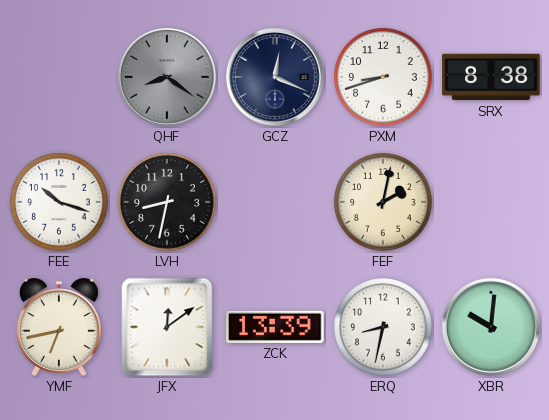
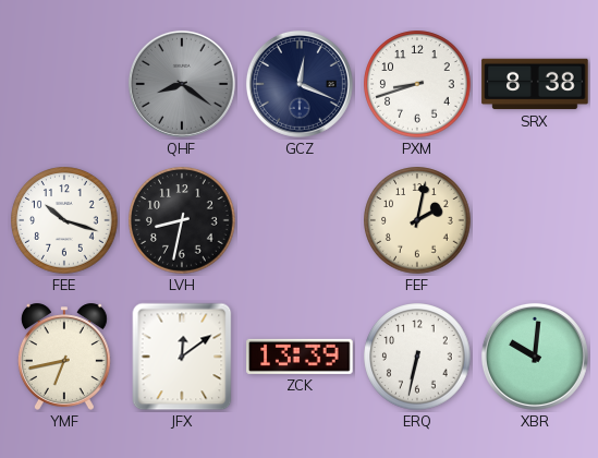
ERQ: 8:32 -> 6:32 (417, 357)
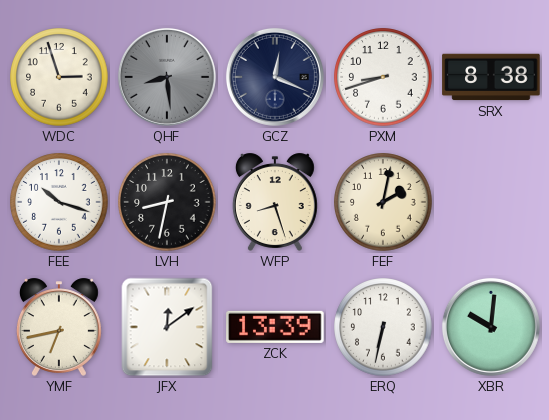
WDC: none -> 2:57 (59, 77)
QHF: 8:21 -> 8:29 (167, 77)
WFP: none -> 8:27 (275, 202)
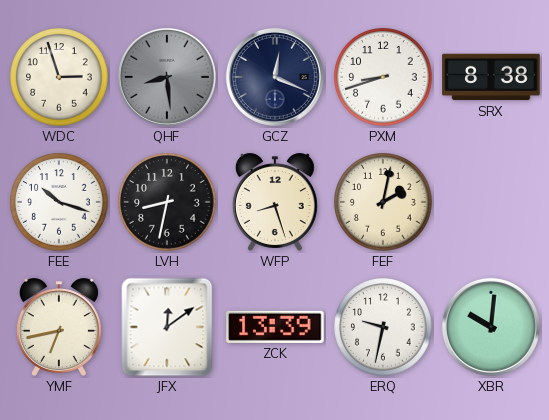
ERQ: 6:32 -> 9:32 (383, 327)
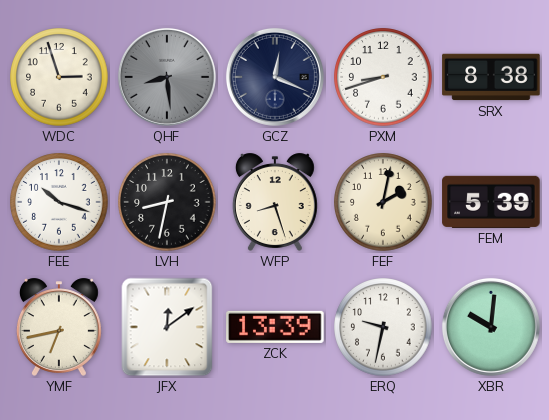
FEM: none -> 5:39 (491, 202)
